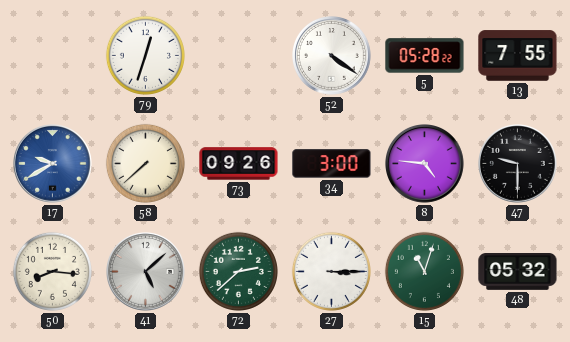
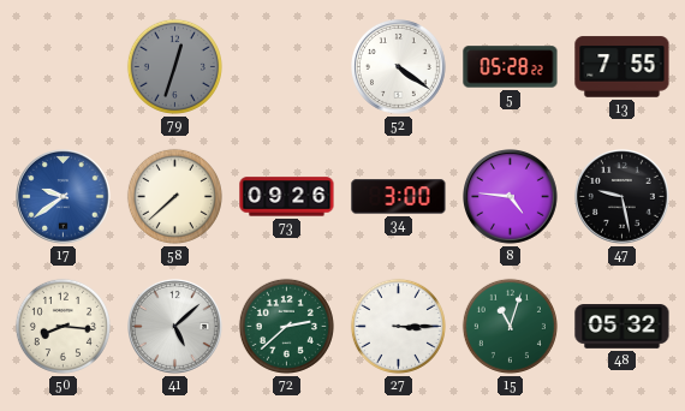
79 dial: white -> grey (174, 66)
17: 9:40 -> 9:39 (64, 197)
47: 9:30 -> 9:28 (623, 197)
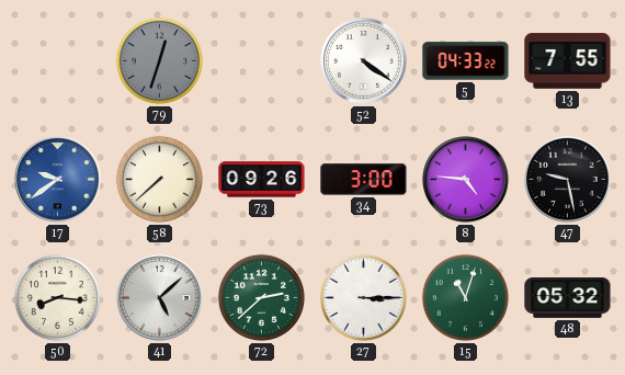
5: 05:28 -> 04:33 (466, 61)
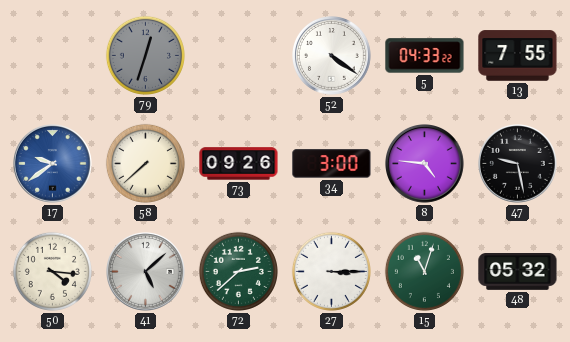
50: 8:16 -> 4:16 (52, 271)
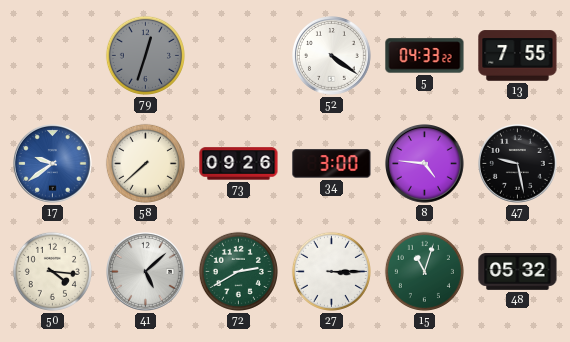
72: 2:38 -> 2:40 (238, 271)
